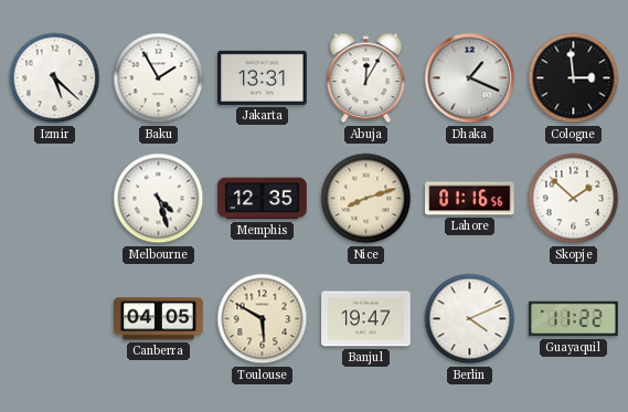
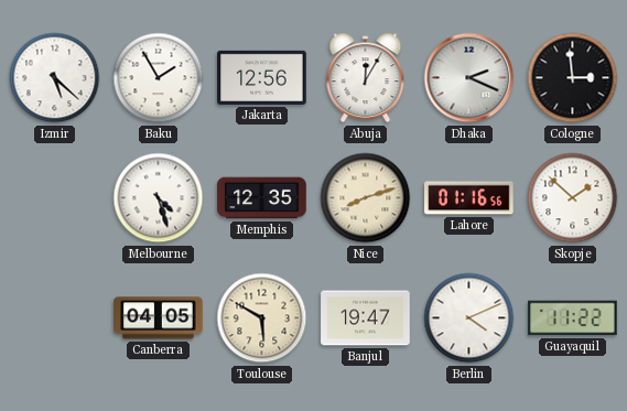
Jakarta: 13:31 -> 12:56 (262, 77)
Dhaka: 1:19 -> 2:19 (469, 78)
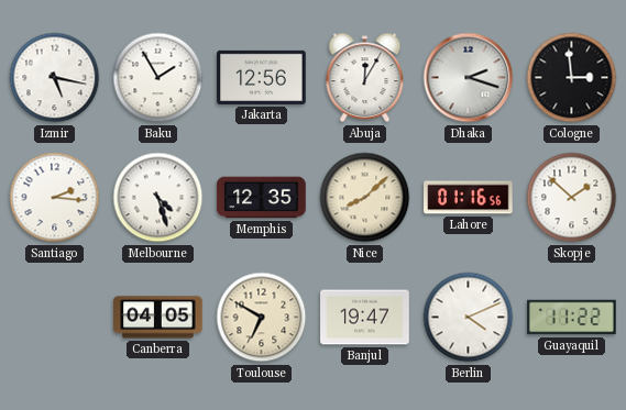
Izmir: 5:22 -> 5:17 (55, 78)
Dhaka: 2:19 -> 2:18 (469, 78)
Santiago: none -> 2:16 (55, 198)
Nice: 8:12 -> 8:08 (365, 198)
Toulouse: 5:50 -> 6:50 (262, 318)
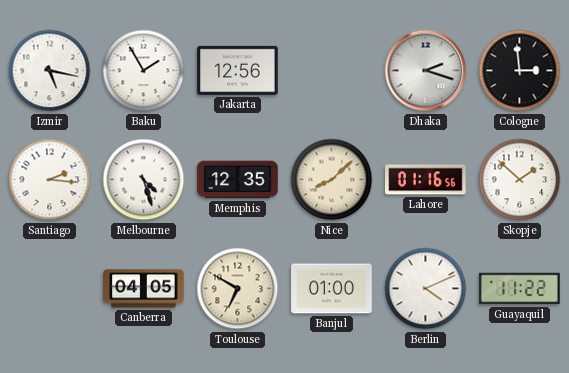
Abuja: 12:05 -> none (365, 78)
Banjul: 19:47 -> 01:00 (332, 289)
